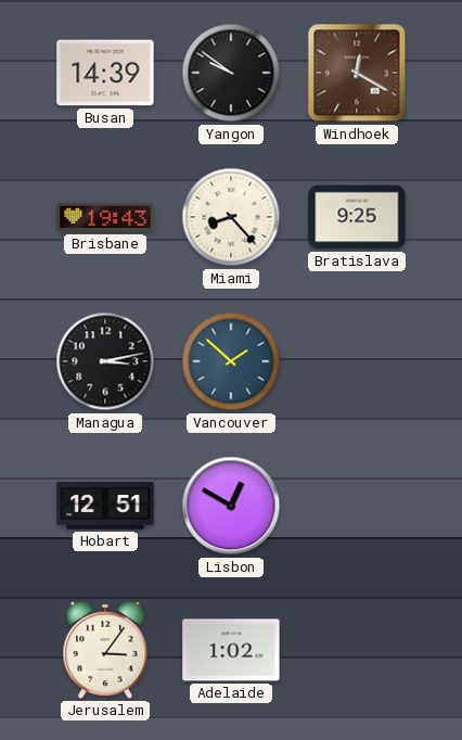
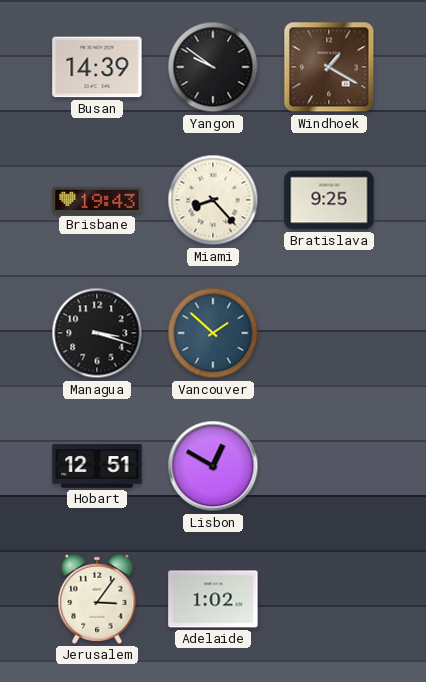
Windhoek: 12:20 -> 1:20 (329, 67)
Managua: 3:13 -> 3:18 (97, 333)
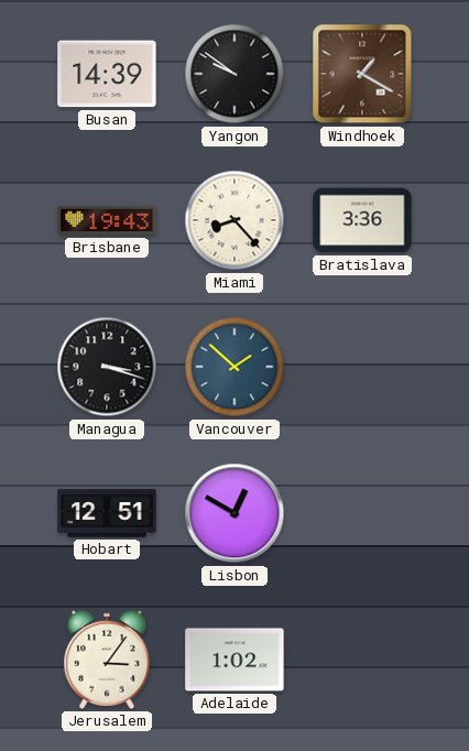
Bratislava: 9:25 -> 3:36 (362, 220)
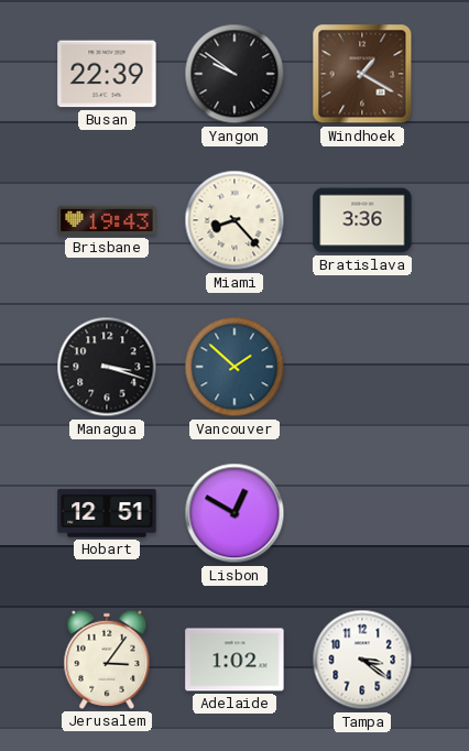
Busan: 14:39 -> 22:39 (107, 74)
Tampa: none -> 3:21 (362, 660)
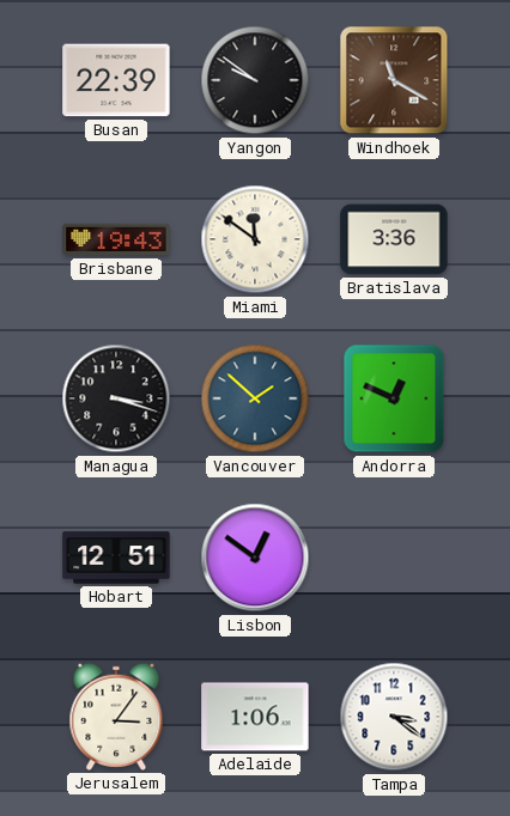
Windhoek: 1:20 -> 11:20 (394, 80)
Miami: 8:23 -> 11:51 (255, 239)
Andorra: none -> 12:49 (394, 398)
Lisbon: 12:50 -> 12:51 (255, 558)
Adelaide: 1:02 -> 1:06 (255, 717)
